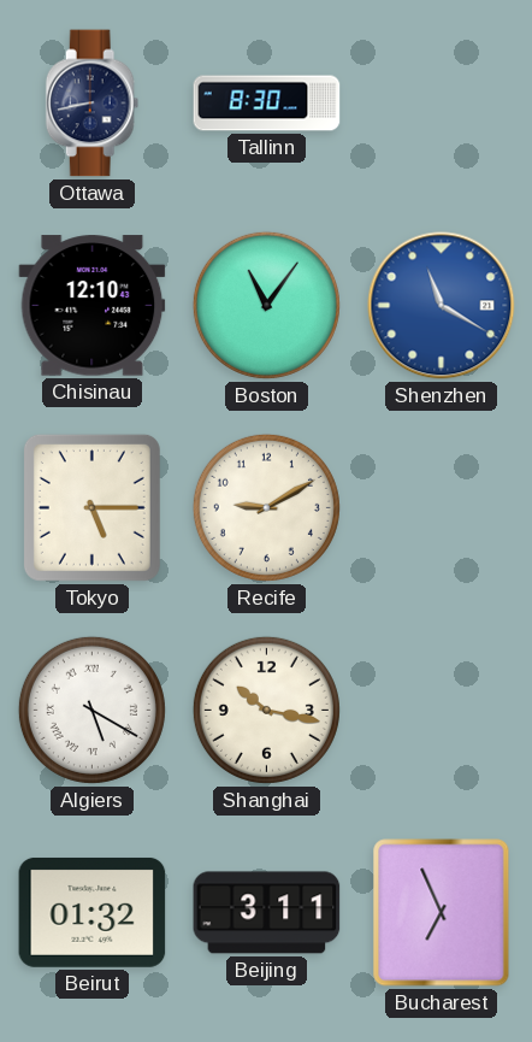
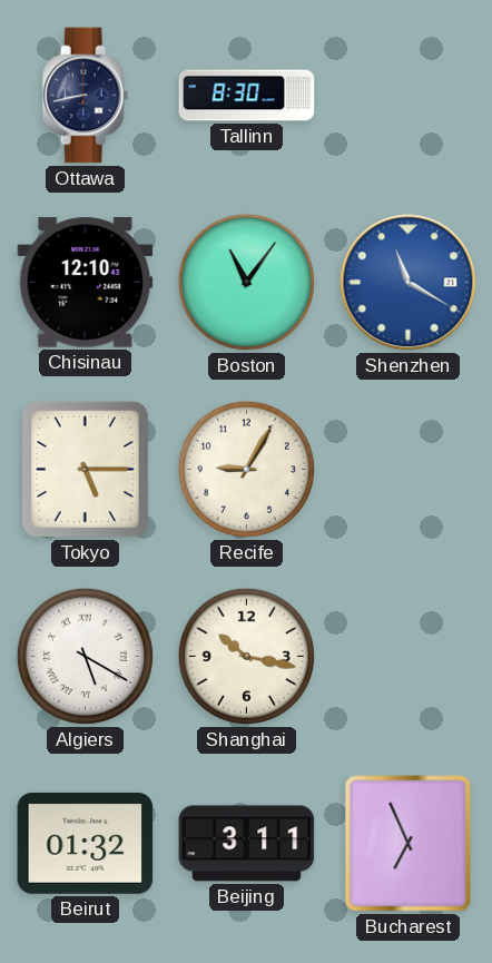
Recife: 9:10 -> 9:05 (246, 469)
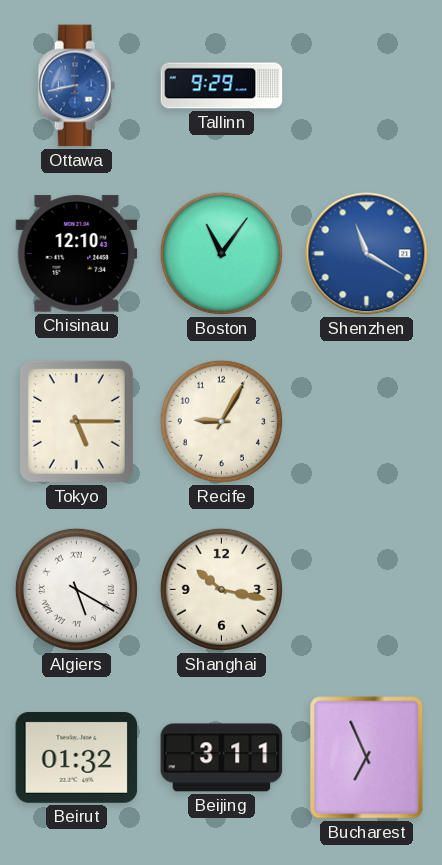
Ottawa dial: navy -> blue (77, 86)
Tallinn: 8:30 -> 9:29 (222, 86)
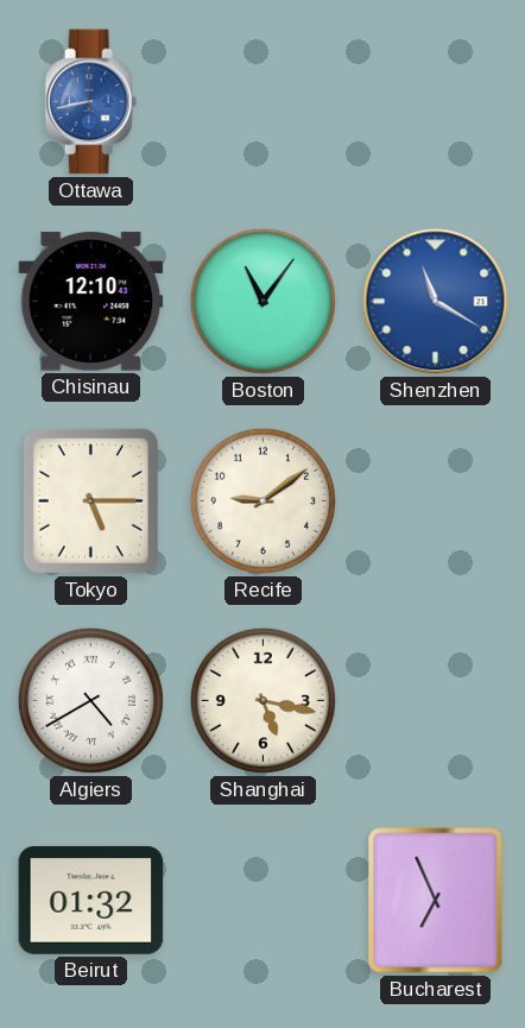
Tallinn: 9:29 -> none (222, 86)
Recife: 9:05 -> 9:09 (262, 500)
Algiers: 5:20 -> 4:40 (90, 700)
Shanghai: 10:17 -> 5:17 (262, 700)
Beijing: 3:11 -> none (222, 758)
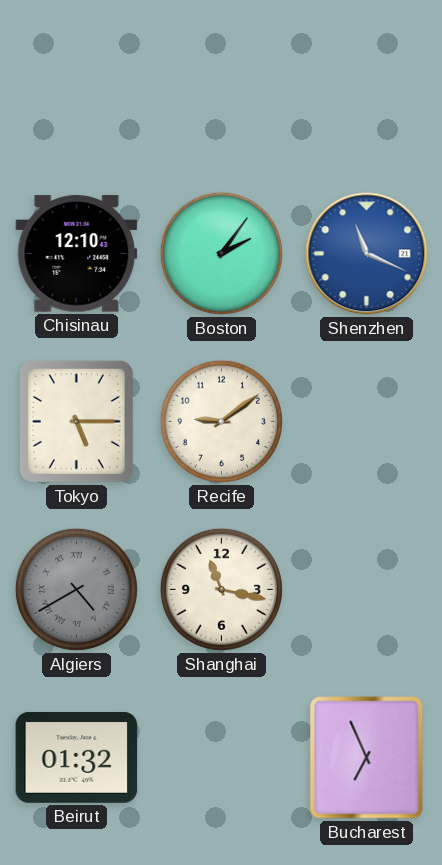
Ottawa: 8:43 -> none (91, 102)
Boston: 11:06 -> 2:06 (221, 253)
Shenzhen: 11:20 -> 11:19 (367, 254)
Algiers dial: white -> grey (76, 589)
Shanghai: 5:17 -> 11:17 (221, 589)
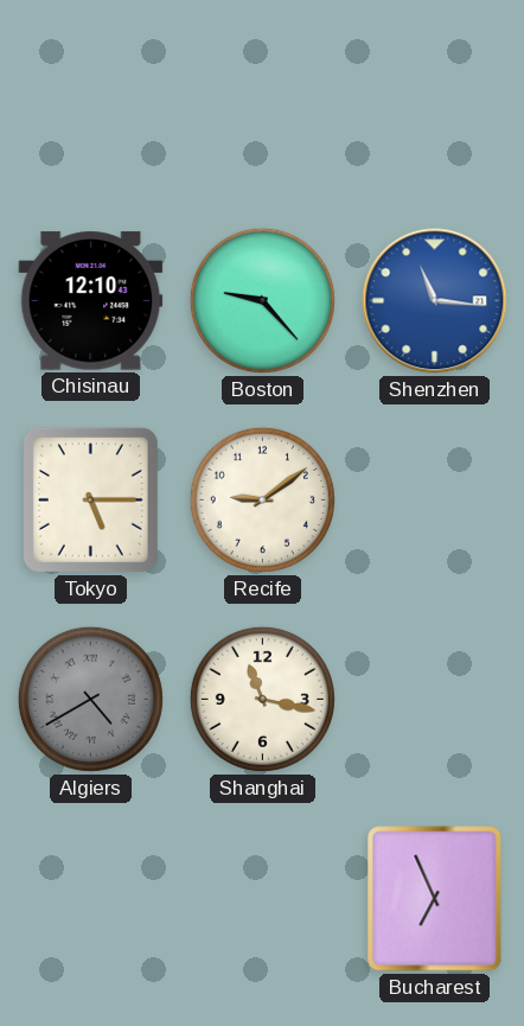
Boston: 2:06 -> 9:23 (262, 300)
Shenzhen: 11:19 -> 11:16 (435, 301)
Beirut: 01:32 -> none (77, 757)
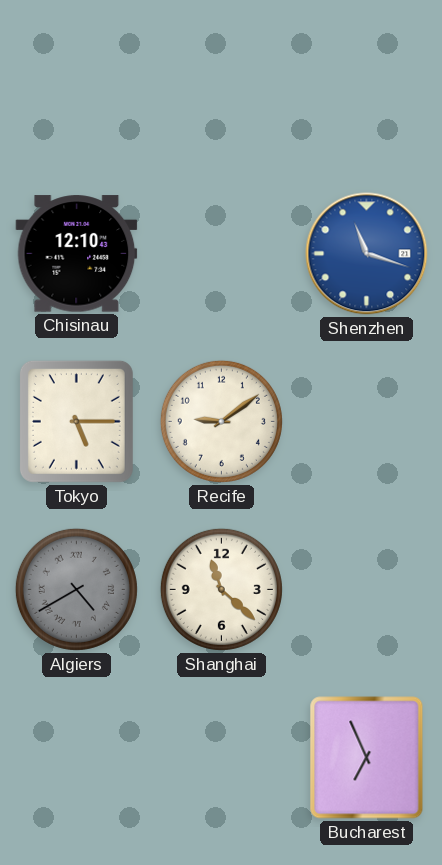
Boston: 9:23 -> none (262, 300)
Shenzhen: 11:16 -> 11:18 (367, 254)
Shanghai: 11:17 -> 11:22 (221, 589)
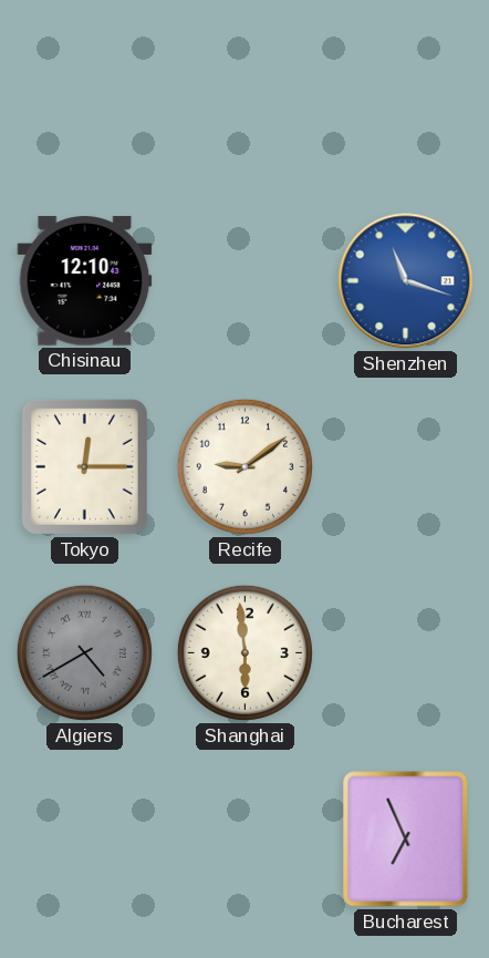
Tokyo: 5:15 -> 12:15 (84, 466)
Shanghai: 11:22 -> 5:59 (245, 652)
